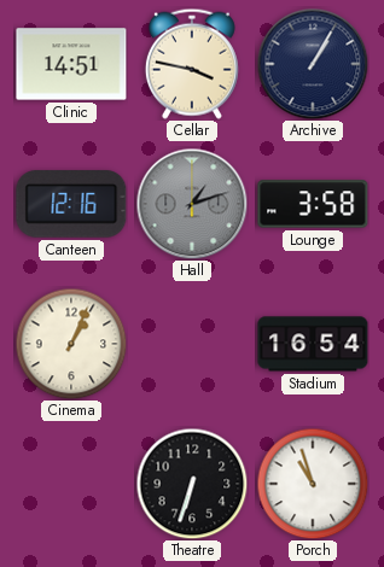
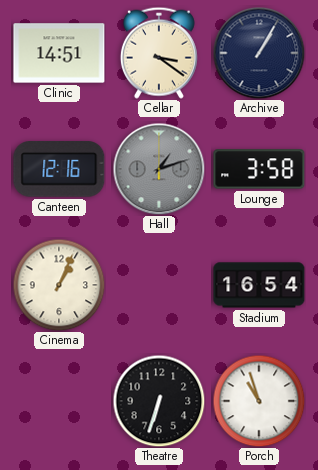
Cellar: 3:47 -> 3:21 (159, 53)
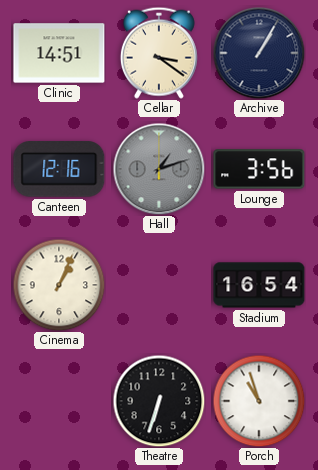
Lounge: 3:58 -> 3:56 (259, 169)
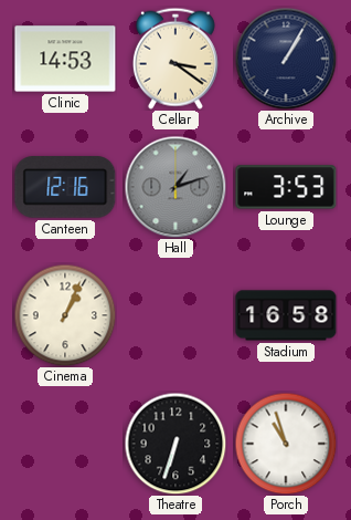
Clinic: 14:51 -> 14:53 (65, 59)
Lounge: 3:56 -> 3:53 (286, 187)
Stadium: 16:54 -> 16:58 (286, 315)
